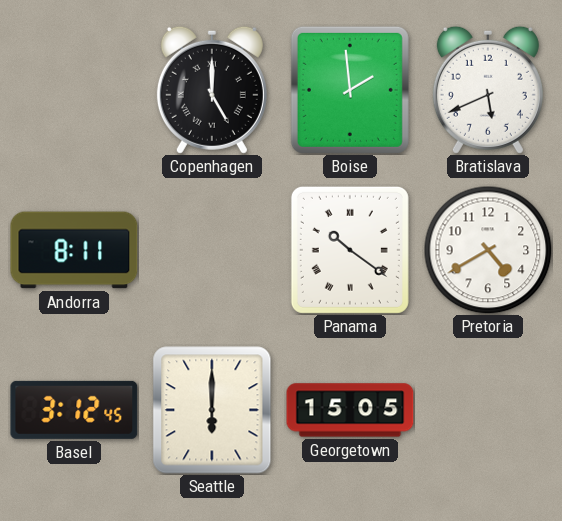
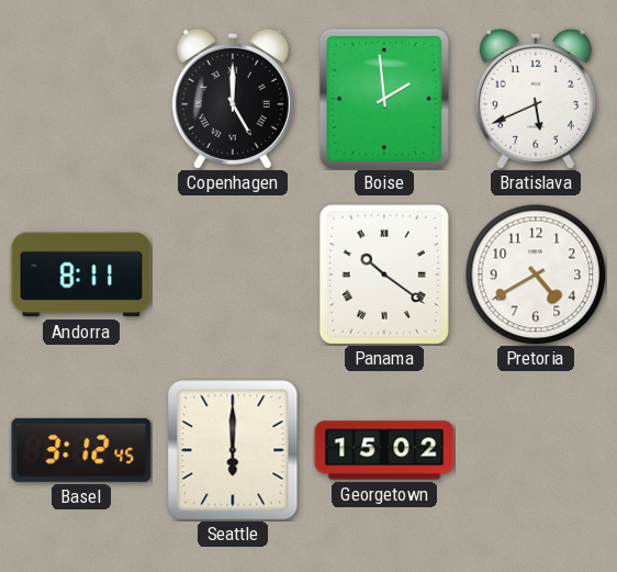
Georgetown: 15:05 -> 15:02 (384, 450)
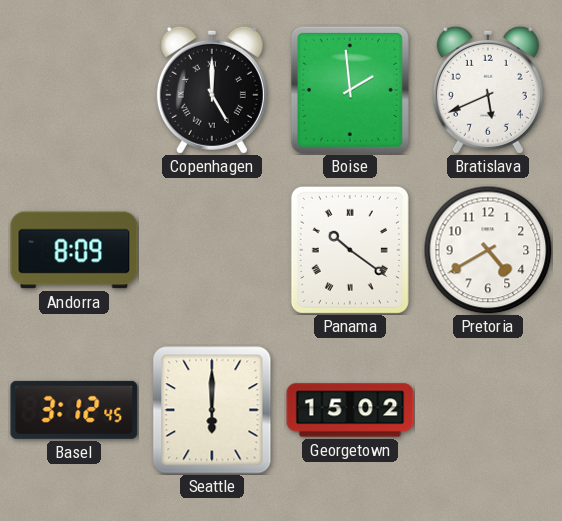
Andorra: 8:11 -> 8:09 (74, 250)
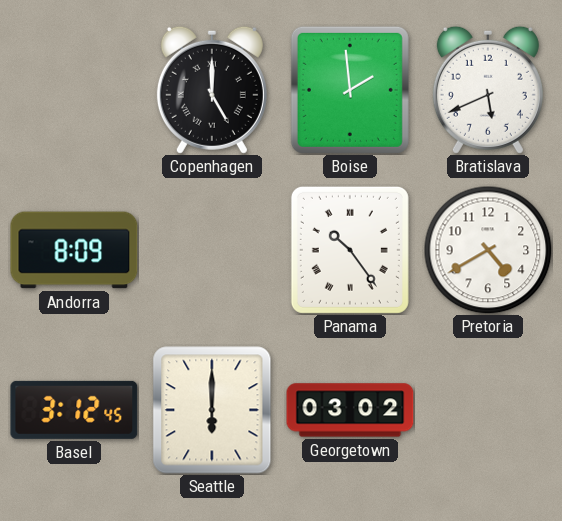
Panama: 10:21 -> 10:24 (350, 250)
Georgetown: 15:02 -> 03:02 (350, 410)
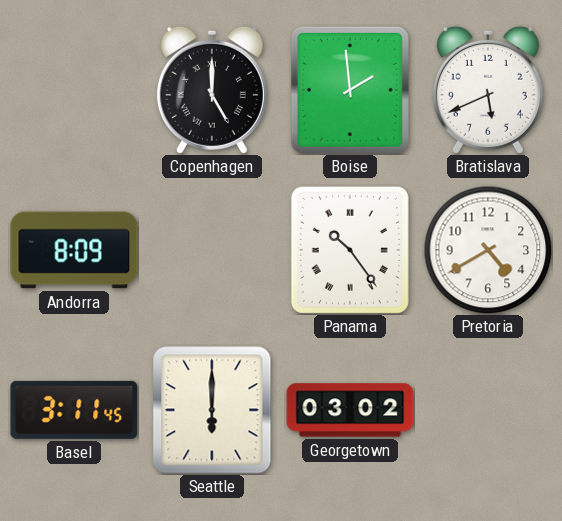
Basel: 3:12 -> 3:11 (74, 410)
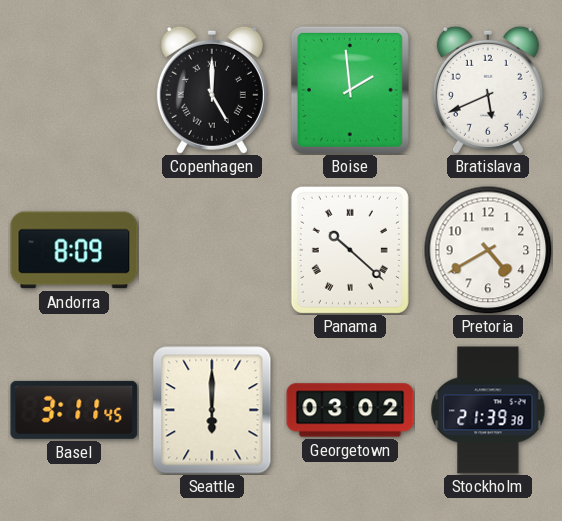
Panama: 10:24 -> 10:22 (350, 250)
Stockholm: none -> 21:39 (488, 410)
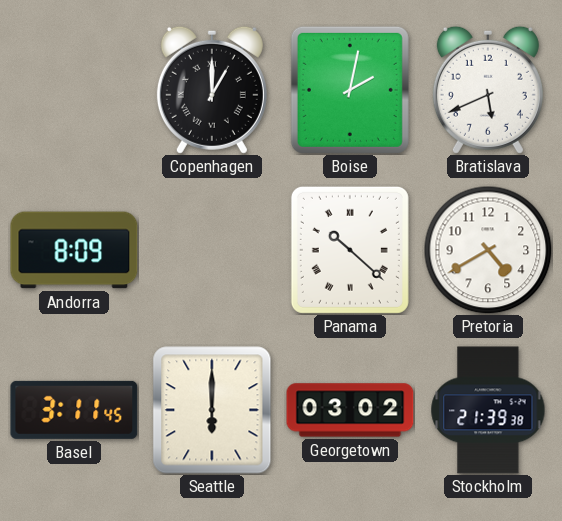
Copenhagen: 5:00 -> 1:00 (212, 90)
Boise: 1:59 -> 2:02 (350, 90)
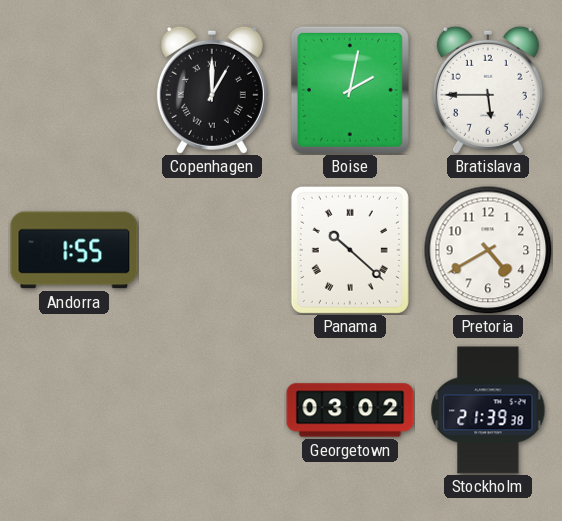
Bratislava: 5:41 -> 5:45 (488, 90)
Andorra: 8:09 -> 1:55 (74, 250)
Basel: 3:11 -> none (74, 410)
Seattle: 6:00 -> none (212, 410)
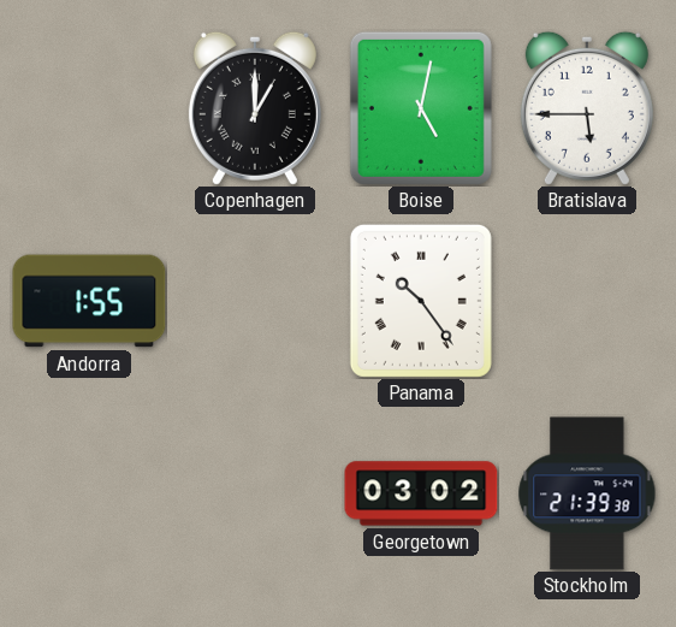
Boise: 2:02 -> 5:02 (421, 108)
Panama: 10:22 -> 10:24 (421, 301)
Pretoria: 4:40 -> none (488, 250)
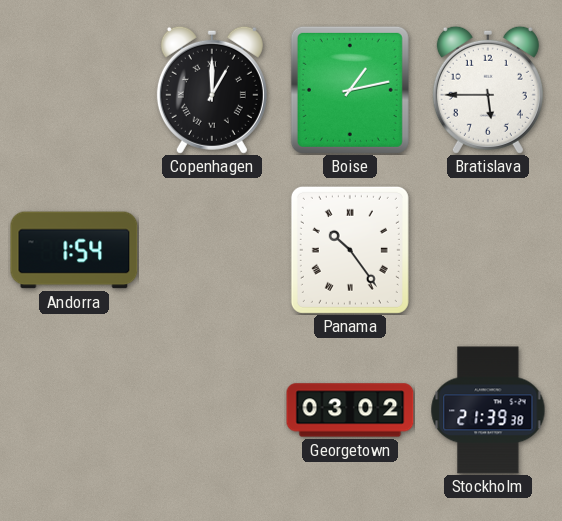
Boise: 5:02 -> 1:13 (350, 90)
Andorra: 1:55 -> 1:54 (74, 250)
